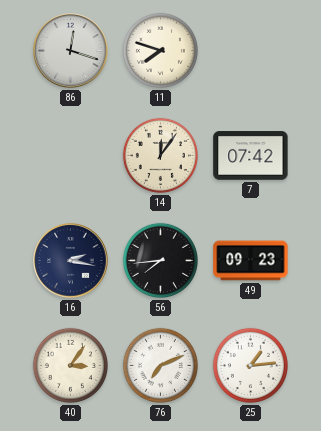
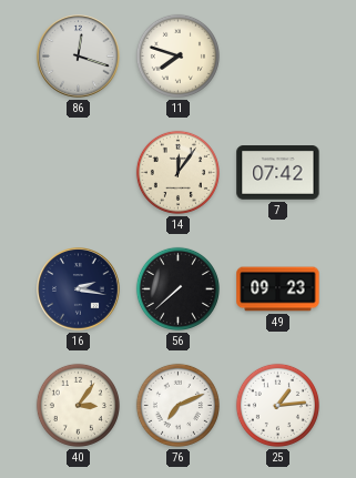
56: 7:44 -> 7:38 (177, 288)
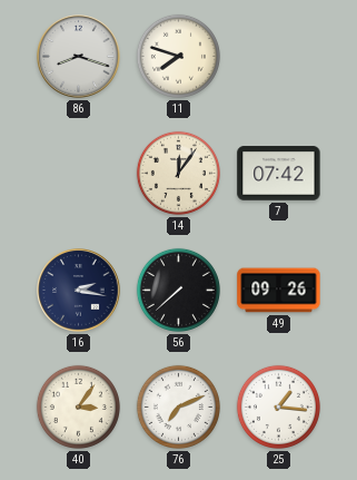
86: 12:18 -> 8:18 (79, 57)
49: 09:23 -> 09:26 (279, 291)
25: 1:14 -> 1:16 (278, 406)
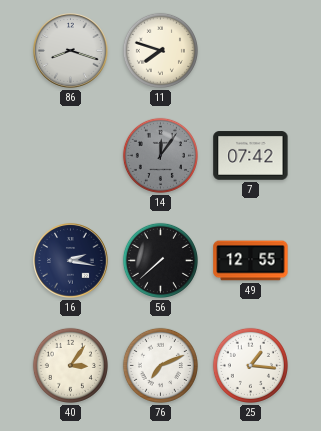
14 dial: cream -> grey (160, 155)
49: 09:26 -> 12:55 (251, 261)
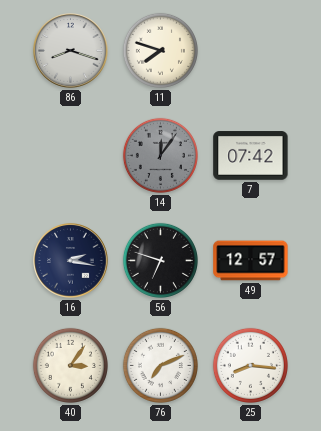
56: 7:38 -> 6:48 (160, 260)
49: 12:55 -> 12:57 (251, 261)
25: 1:16 -> 8:16 (250, 365)
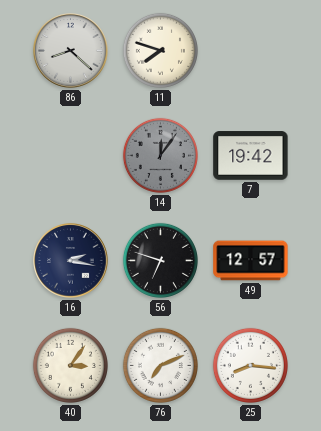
86: 8:18 -> 8:22 (71, 51)
7: 07:42 -> 19:42 (251, 156)
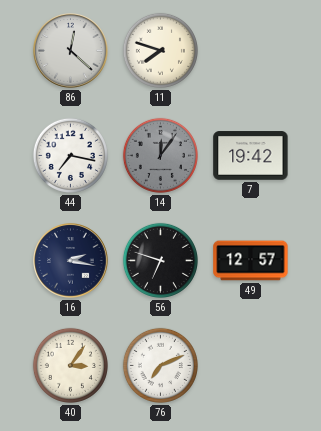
86: 8:22 -> 12:22 (71, 51)
44: none -> 7:17 (70, 155)
25: 8:16 -> none (250, 365)
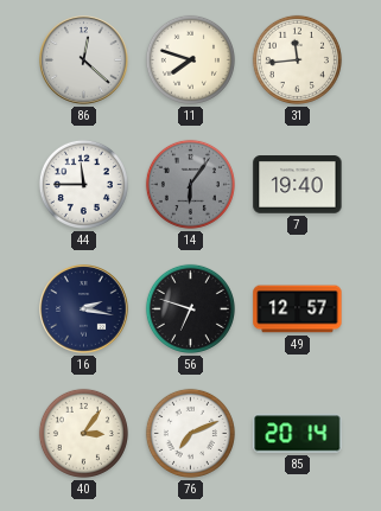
31: none -> 11:44 (297, 59)
44: 7:17 -> 11:45 (83, 184)
14: 12:06 -> 6:06 (190, 184)
7: 19:42 -> 19:40 (298, 185)
85: none -> 20:14 (298, 434)
